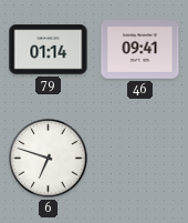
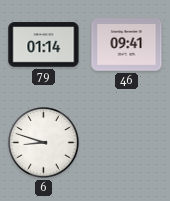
6: 6:48 -> 8:48 (44, 143)
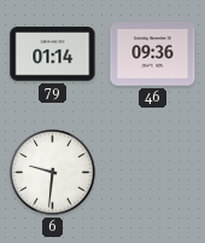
46: 09:41 -> 09:36 (153, 54)
6: 8:48 -> 9:31 (53, 173)
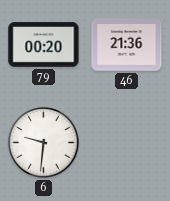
79: 01:14 -> 00:20 (44, 45)
46: 09:36 -> 21:36 (127, 45)
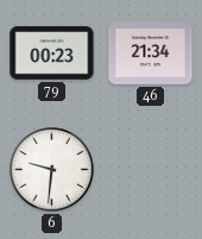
79: 00:20 -> 00:23 (52, 54)
46: 21:36 -> 21:34 (151, 54)
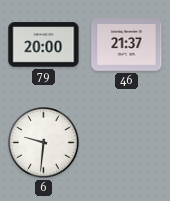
79: 00:23 -> 20:00 (44, 45)
46: 21:34 -> 21:37 (127, 45)
